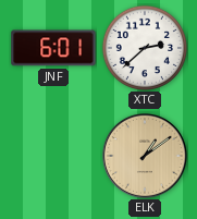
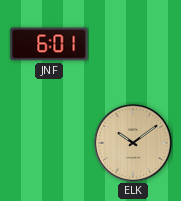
XTC: 2:38 -> none (144, 47)
ELK: 1:09 -> 10:09 (133, 143)
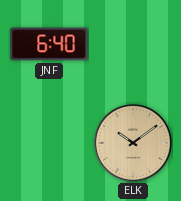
JNF: 6:01 -> 6:40 (49, 44)
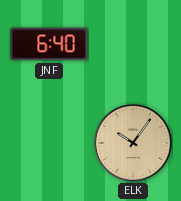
ELK: 10:09 -> 10:06 (133, 143)
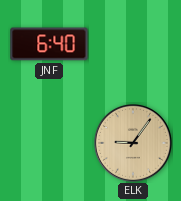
ELK: 10:06 -> 9:06 (133, 143)
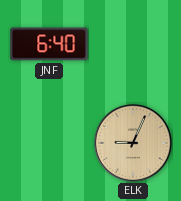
ELK: 9:06 -> 9:04 (133, 143)
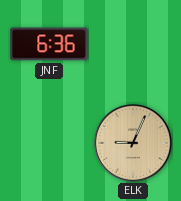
JNF: 6:40 -> 6:36 (49, 44)
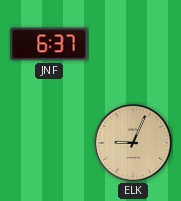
JNF: 6:36 -> 6:37 (49, 44)
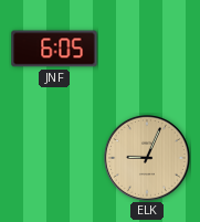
JNF: 6:37 -> 6:05 (54, 49)
